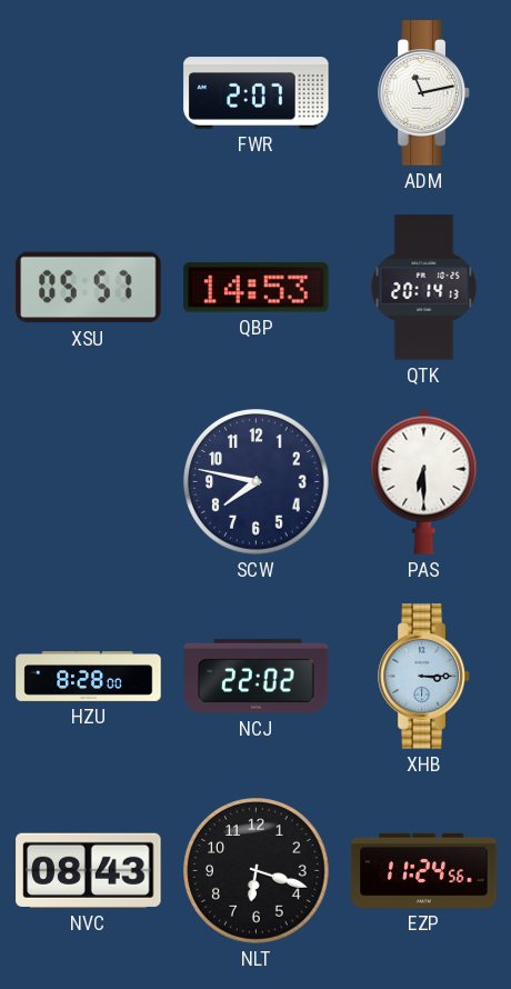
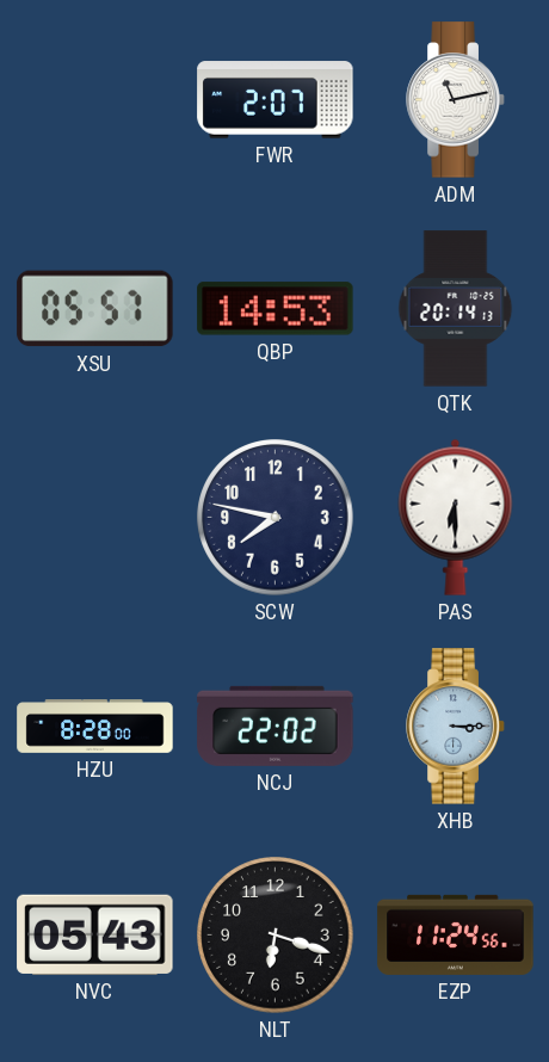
NVC: 08:43 -> 05:43 (95, 934)
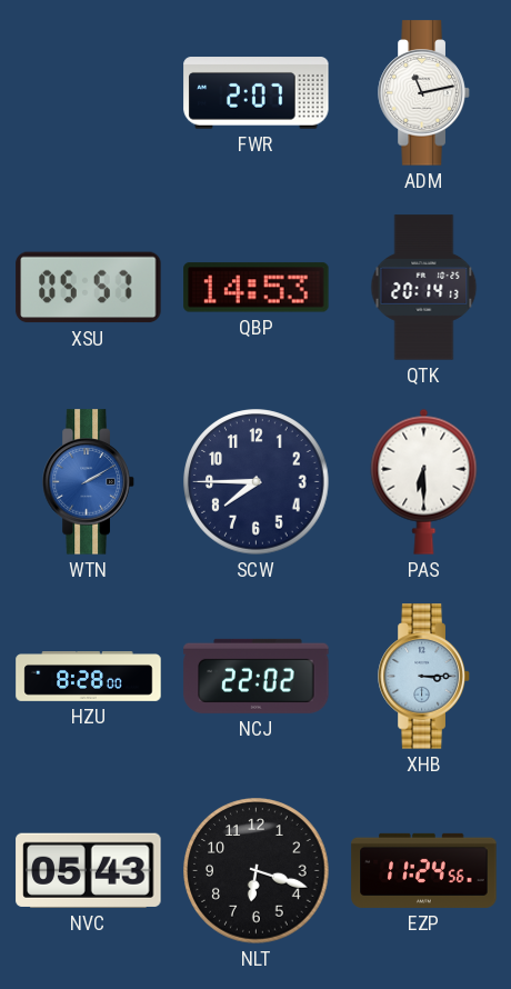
WTN: none -> 2:10 (89, 482)
SCW: 7:47 -> 7:45 (257, 482)
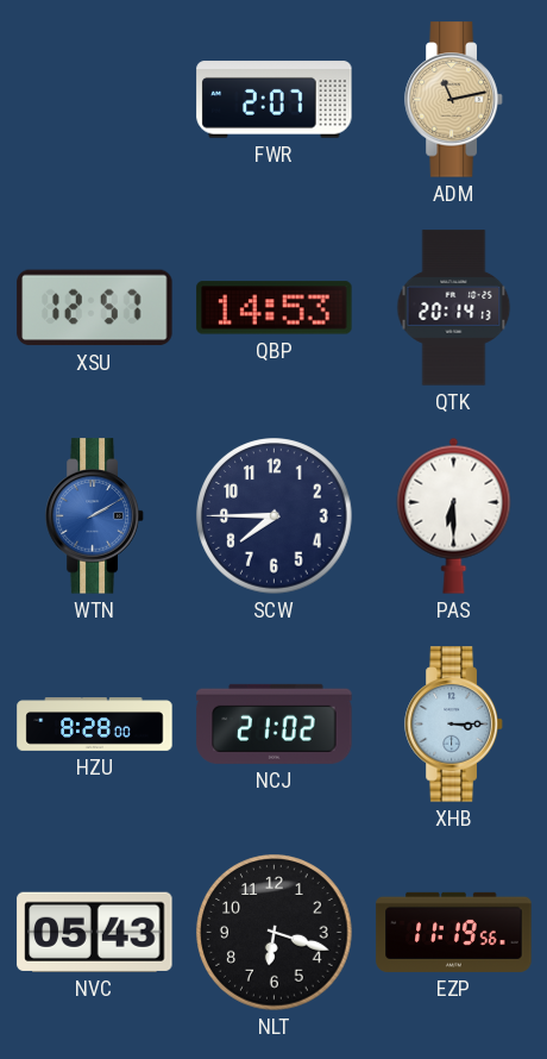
ADM dial: white -> champagne (454, 100)
XSU: 05:57 -> 12:57 (95, 308)
NCJ: 22:02 -> 21:02 (275, 723)
EZP: 11:24 -> 11:19 (454, 932)
